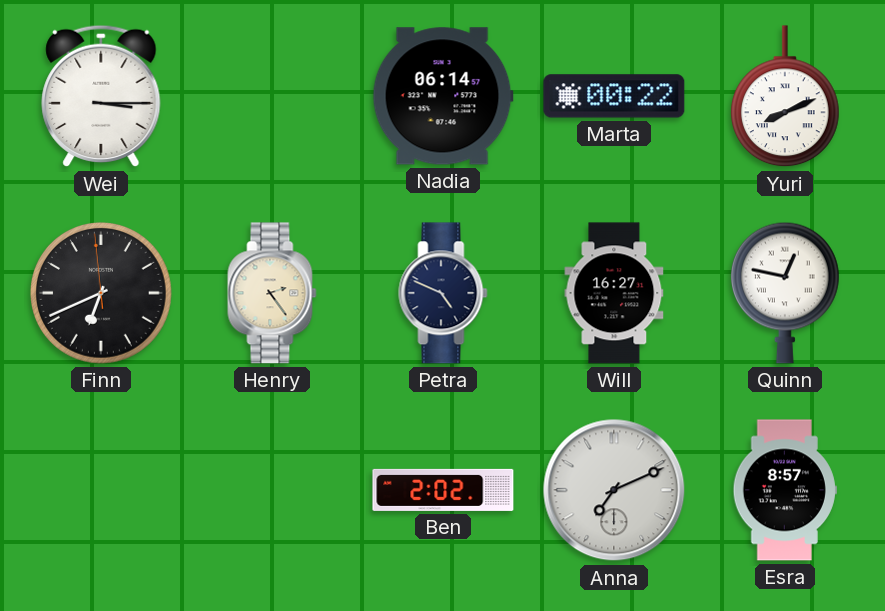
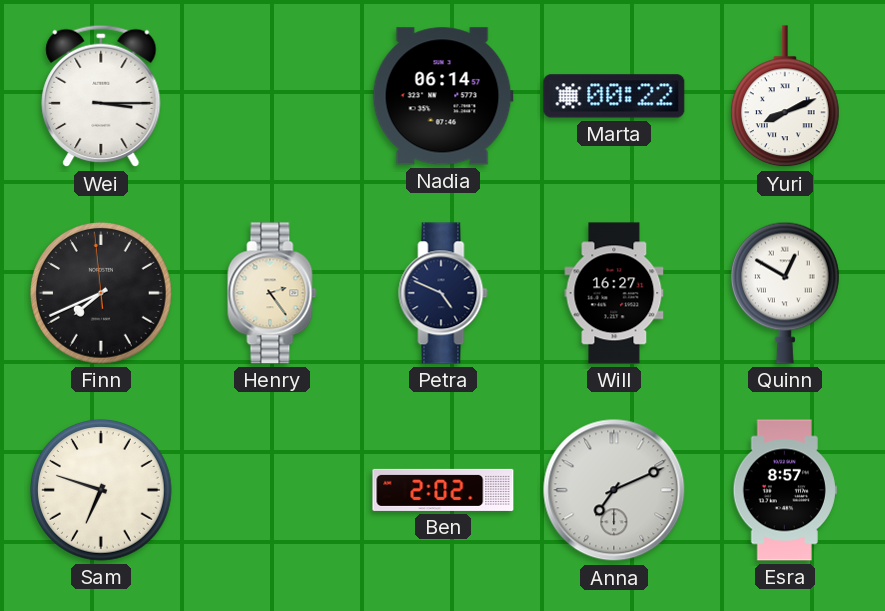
Finn: 6:40 -> 7:40 (102, 294)
Quinn: 12:47 -> 12:50 (785, 293)
Sam: none -> 6:48 (102, 491)
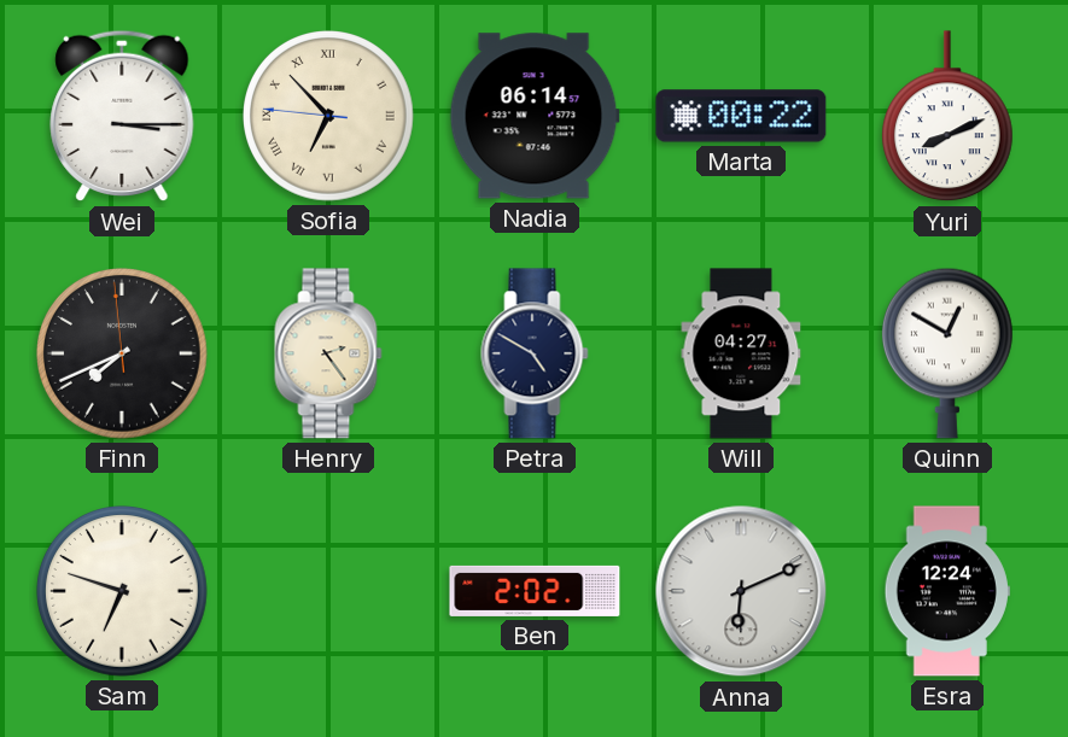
Sofia: none -> 6:52 (329, 117)
Petra: 4:49 -> 4:50 (535, 353)
Will: 16:27 -> 04:27 (741, 353)
Anna: 7:11 -> 6:11 (741, 591)
Esra: 8:57 -> 12:24 (947, 591)
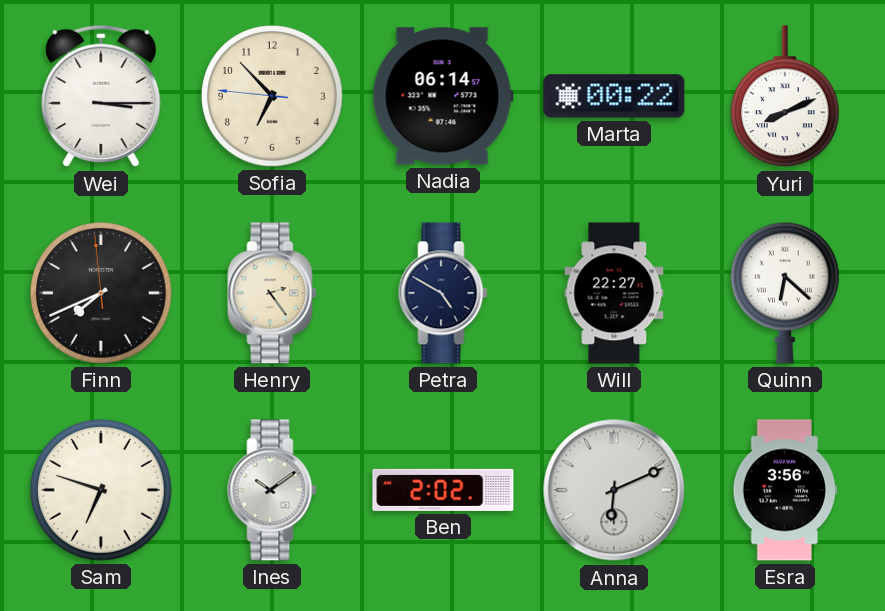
Sofia numerals: Roman -> Arabic (273, 97)
Will: 04:27 -> 22:27 (614, 293)
Quinn: 12:50 -> 6:22 (785, 293)
Ines: none -> 10:09 (272, 490)
Esra: 12:24 -> 3:56 (785, 490)
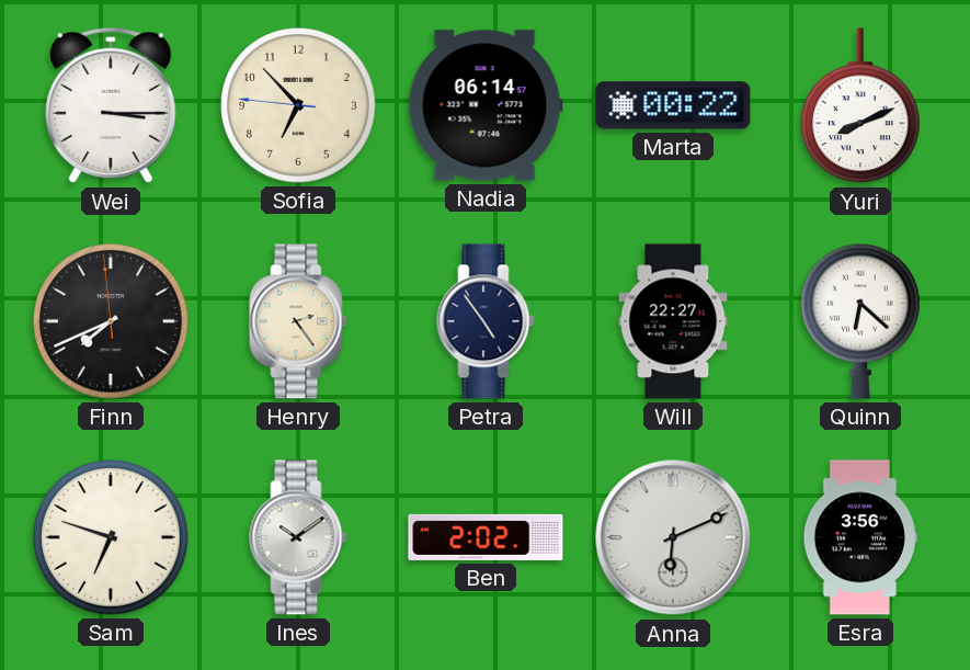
Petra: 4:50 -> 4:54 (486, 321)
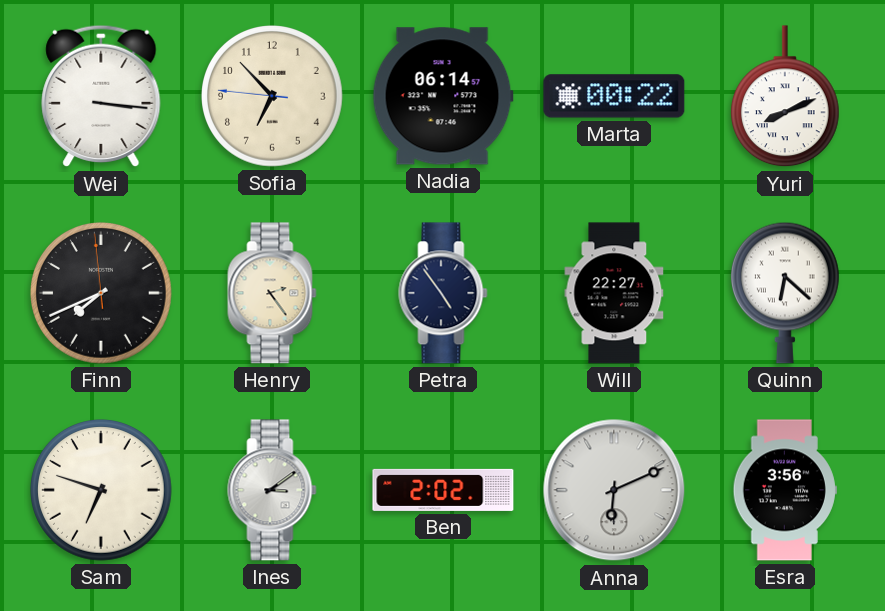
Wei: 3:15 -> 3:16 (101, 96)
Ines: 10:09 -> 3:09 (272, 490)
